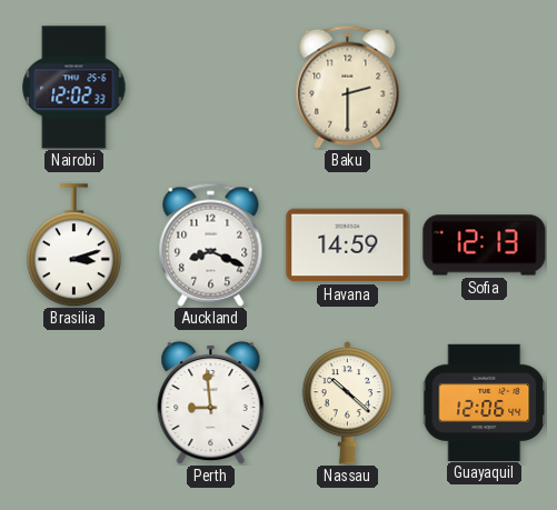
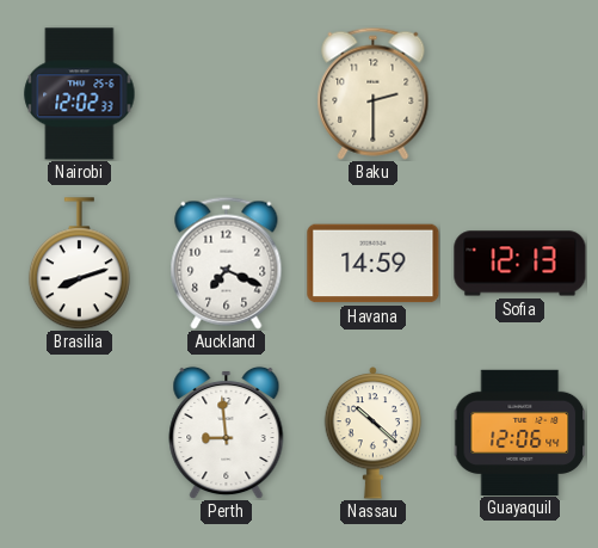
Brasilia: 3:12 -> 8:12 (79, 264)
Auckland: 8:19 -> 7:19 (227, 263)
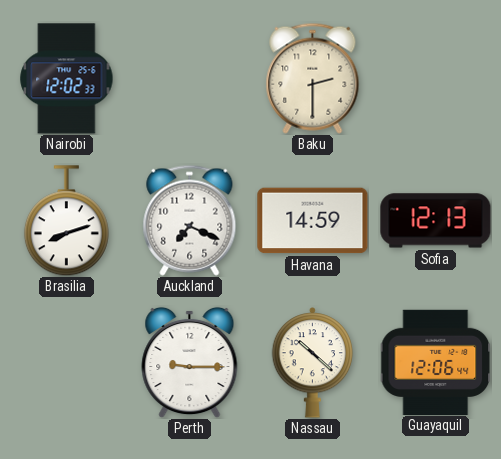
Perth: 8:59 -> 9:15 (190, 362)
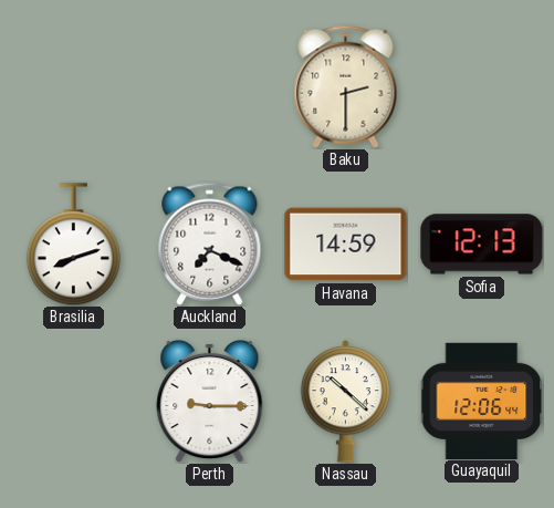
Nairobi: 12:02 -> none (67, 79)
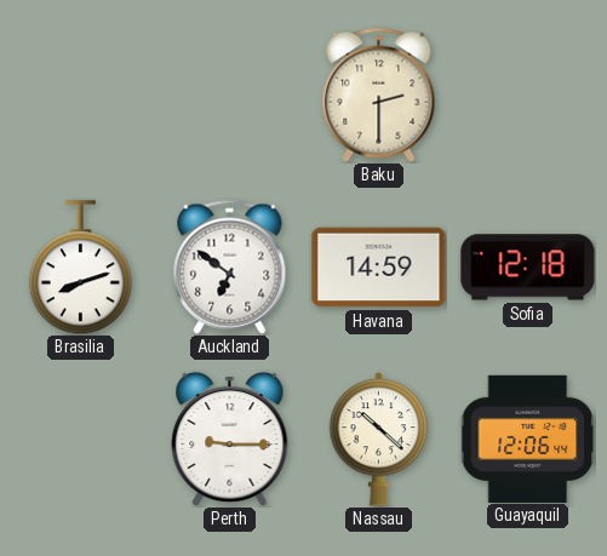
Auckland: 7:19 -> 6:51 (230, 266)
Sofia: 12:13 -> 12:18 (528, 268)
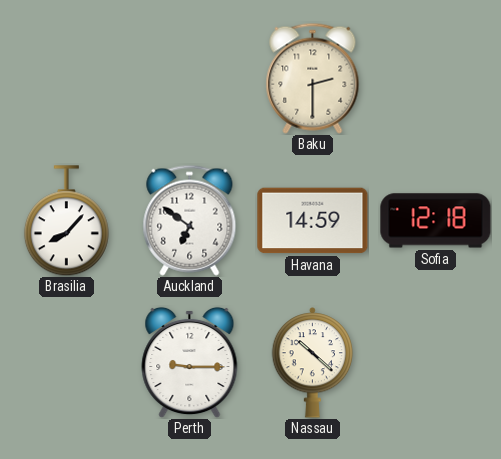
Brasilia: 8:12 -> 8:07 (66, 221)
Guayaquil: 12:06 -> none (527, 439)
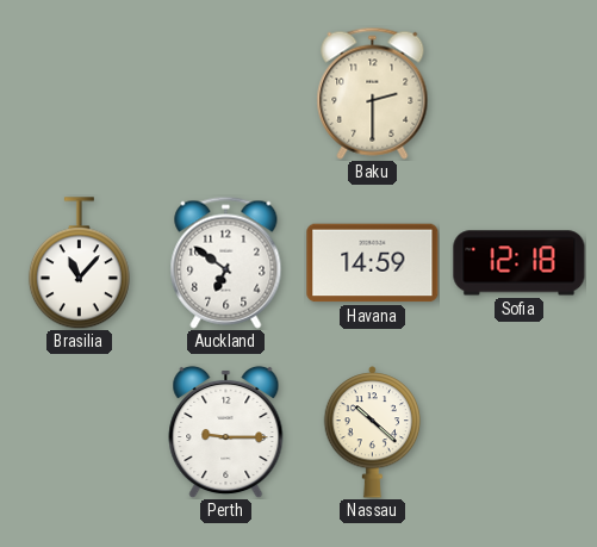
Brasilia: 8:07 -> 11:07 (79, 263)
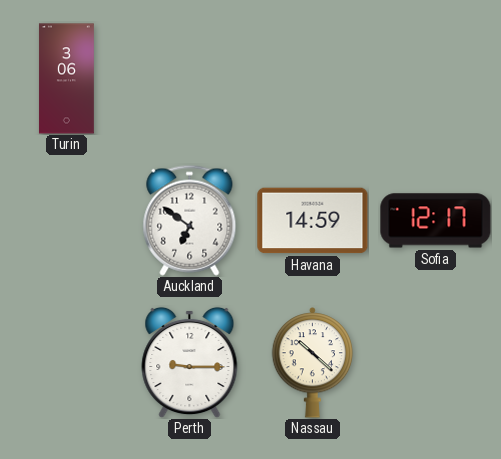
Turin: none -> 3:06 (66, 79)
Baku: 2:30 -> none (373, 93)
Brasilia: 11:07 -> none (79, 263)
Sofia: 12:18 -> 12:17 (436, 221)
